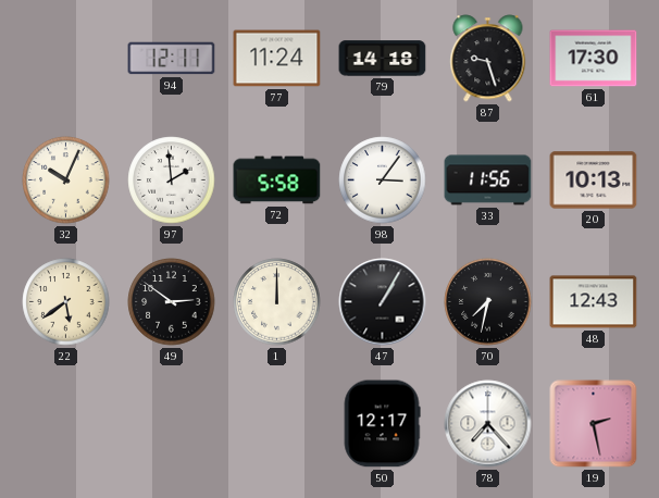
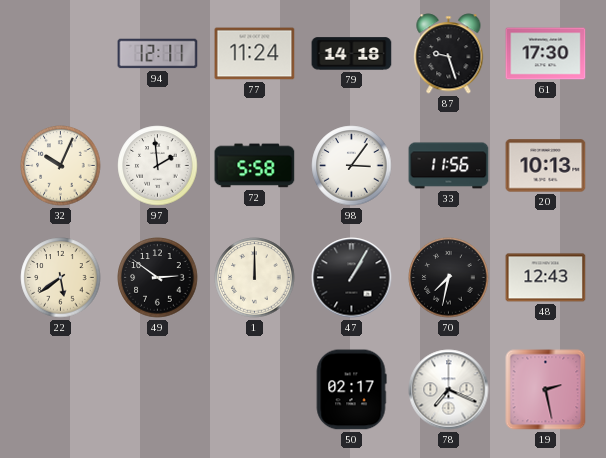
50: 12:17 -> 02:17 (351, 390)
78: 7:23 -> 7:19 (449, 390)
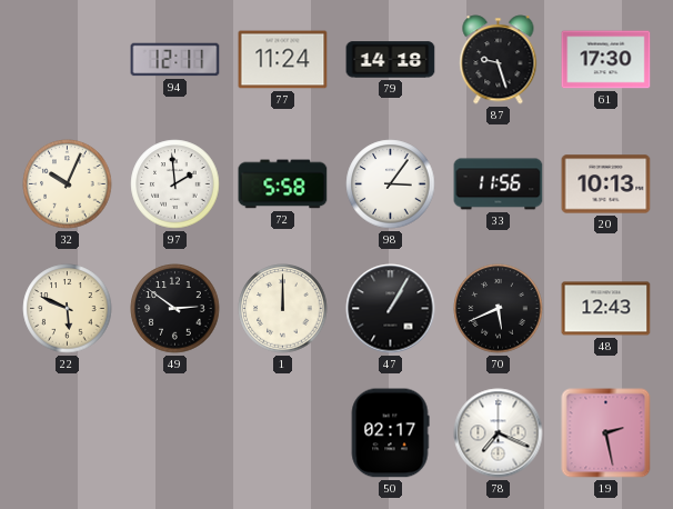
22: 5:39 -> 5:49 (68, 309)
70: 7:32 -> 5:41 (499, 309)
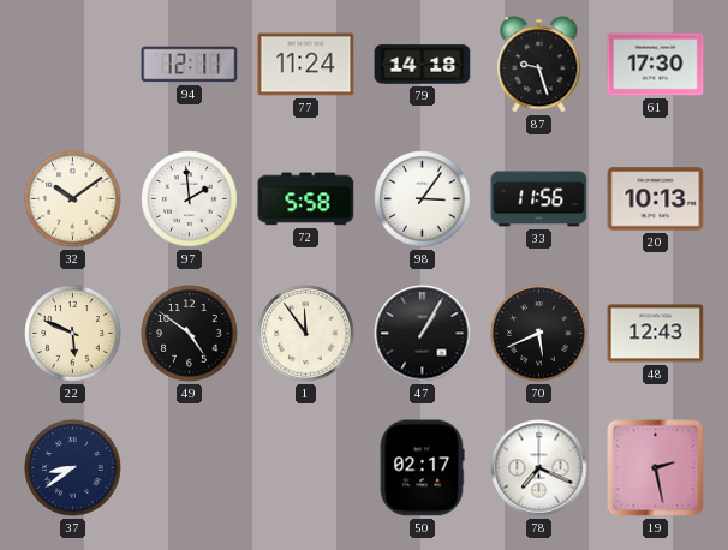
32: 10:04 -> 10:09 (73, 199)
49: 2:51 -> 4:51 (190, 334)
1: 12:00 -> 11:54 (306, 334)
37: none -> 8:39 (73, 468)
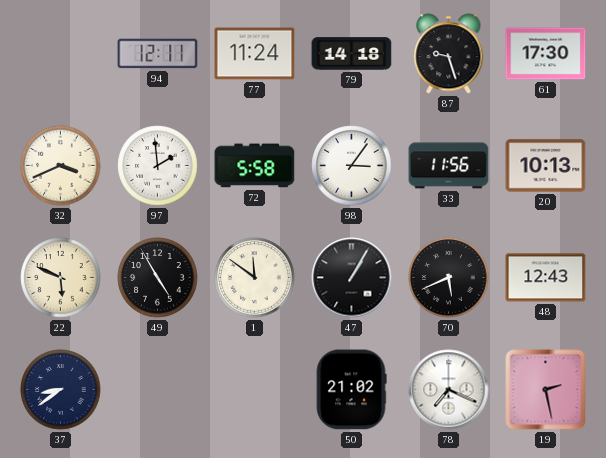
32: 10:09 -> 3:41 (61, 166)
49: 4:51 -> 4:55 (158, 278)
1: 11:54 -> 11:51 (255, 278)
50: 02:17 -> 21:02 (351, 390)
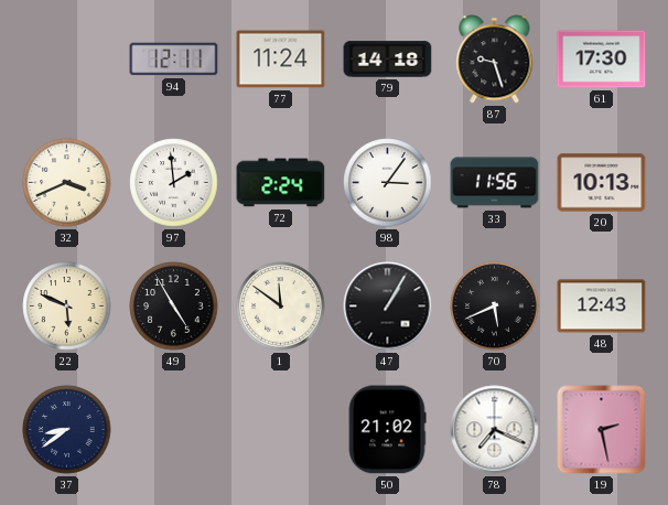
72: 5:58 -> 2:24 (281, 183)
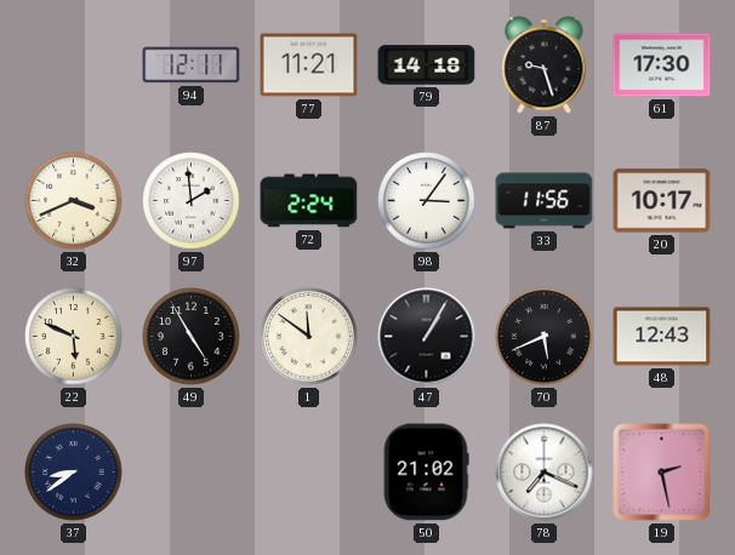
77: 11:24 -> 11:21 (309, 65)
20: 10:13 -> 10:17 (662, 201)
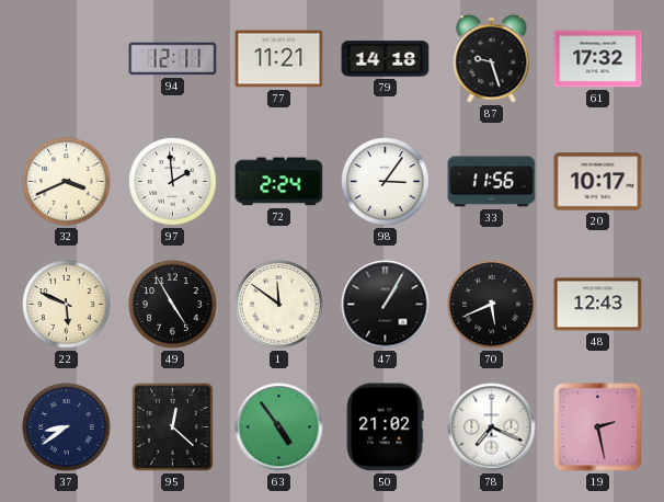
61: 17:30 -> 17:32 (598, 59)
95: none -> 12:22 (173, 427)
63: none -> 4:54 (279, 427)
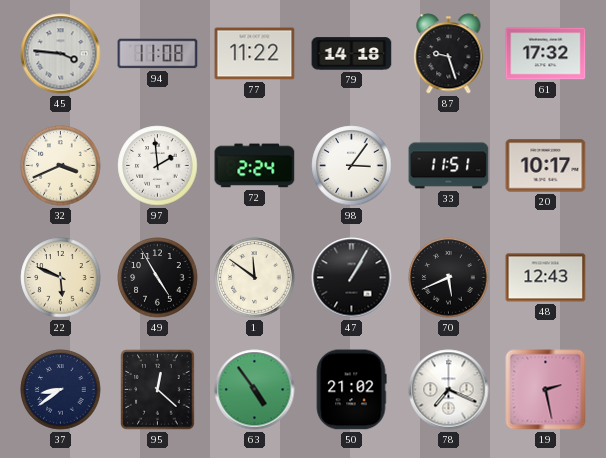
45: none -> 3:46 (61, 54)
94: 12:11 -> 11:08 (158, 54)
77: 11:21 -> 11:22 (255, 54)
33: 11:56 -> 11:51 (449, 166)
